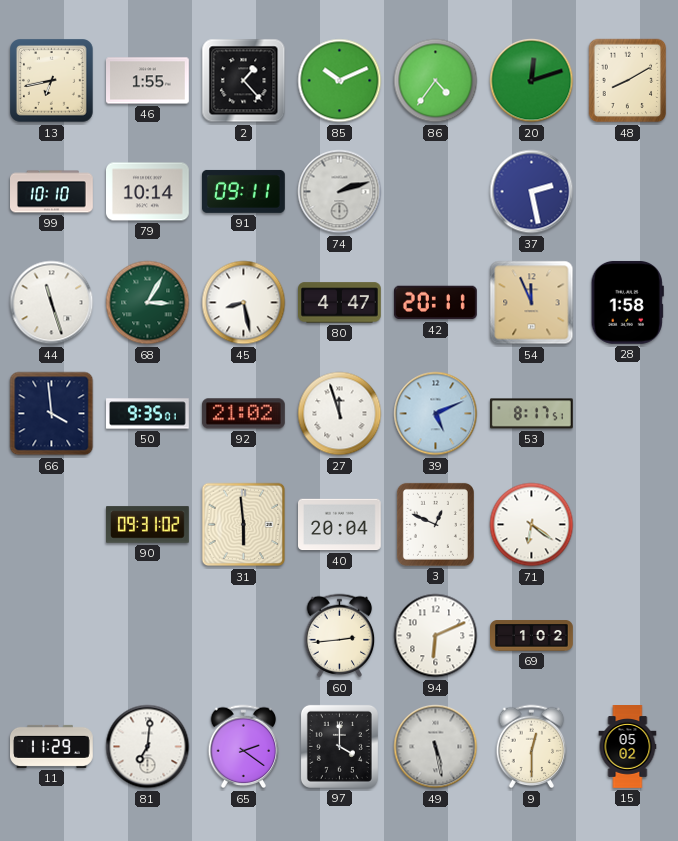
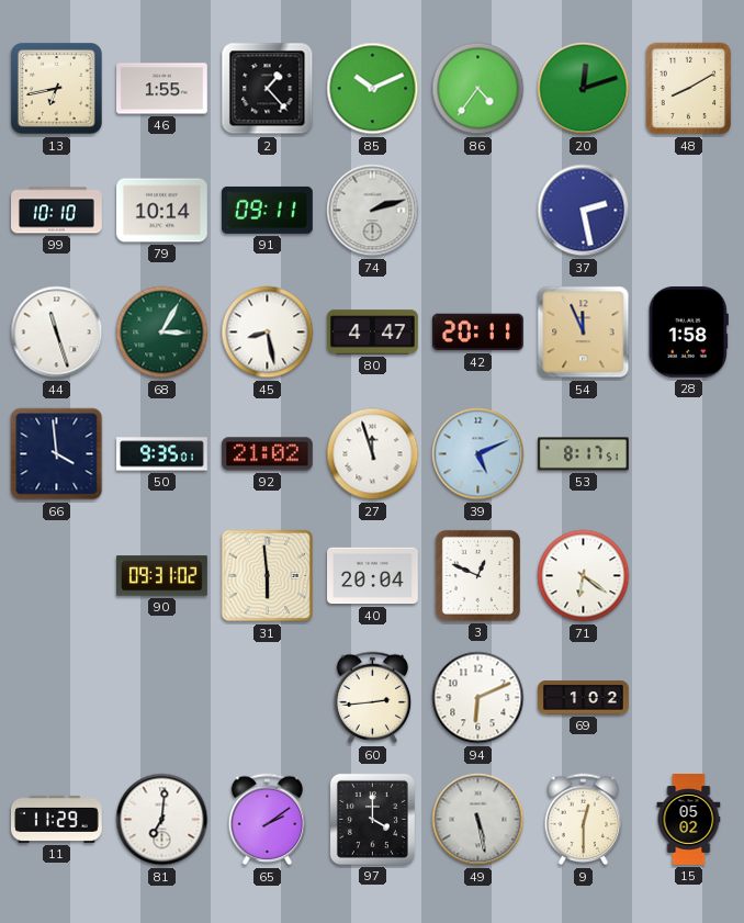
65: 2:21 -> 2:09 (268, 820)
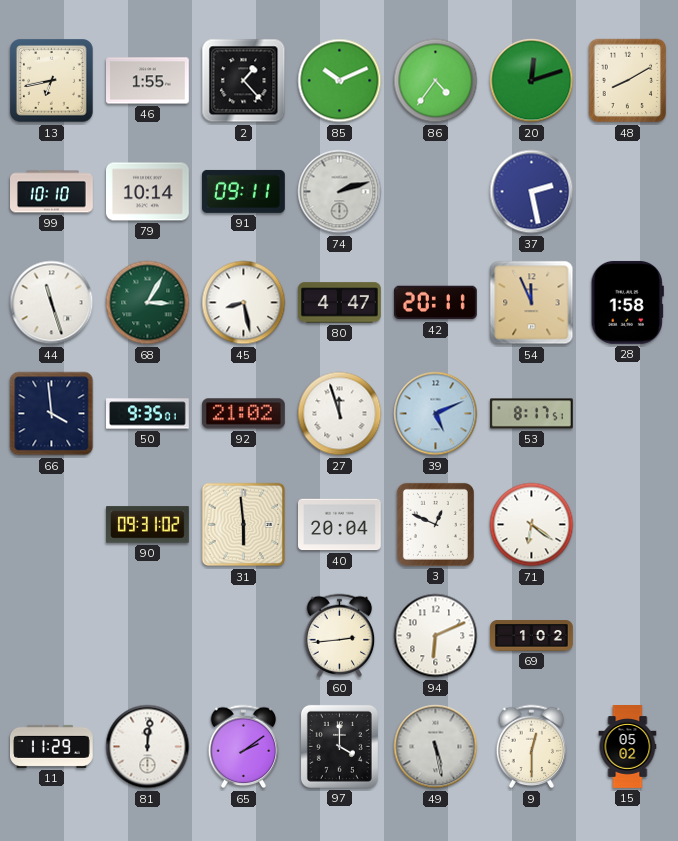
81: 7:01 -> 12:01 (148, 747)
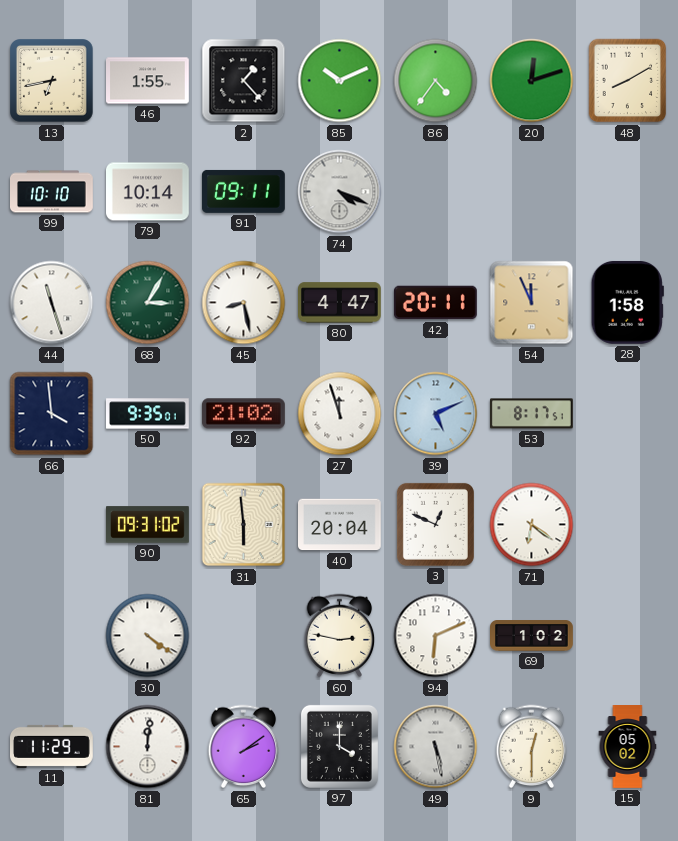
74: 2:12 -> 4:19 (340, 192)
37: 2:28 -> none (532, 192)
30: none -> 4:21 (148, 636)
60: 2:44 -> 2:47 (340, 636)
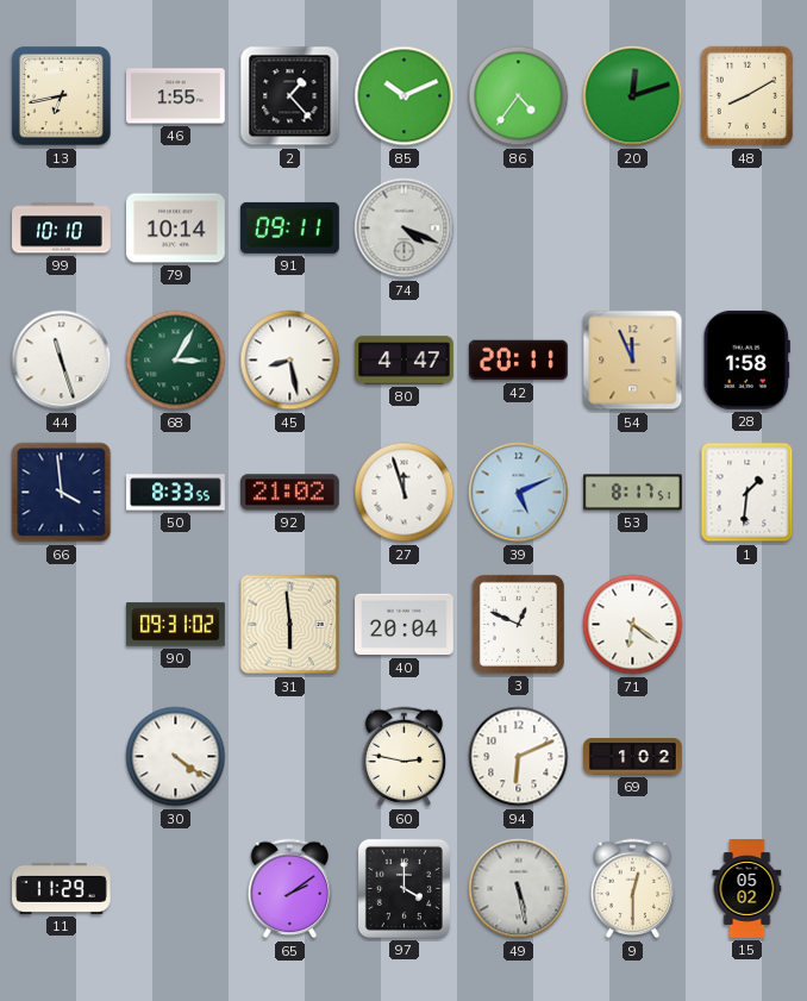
50: 9:35 -> 8:33 (176, 493)
1: none -> 1:31 (747, 493)
81: 12:01 -> none (148, 747)
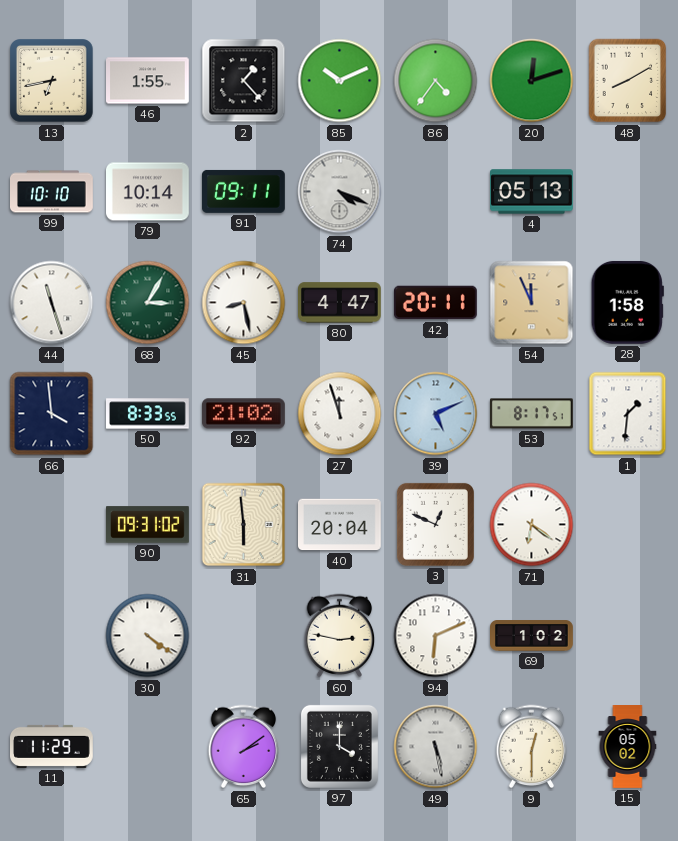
4: none -> 05:13 (532, 192)
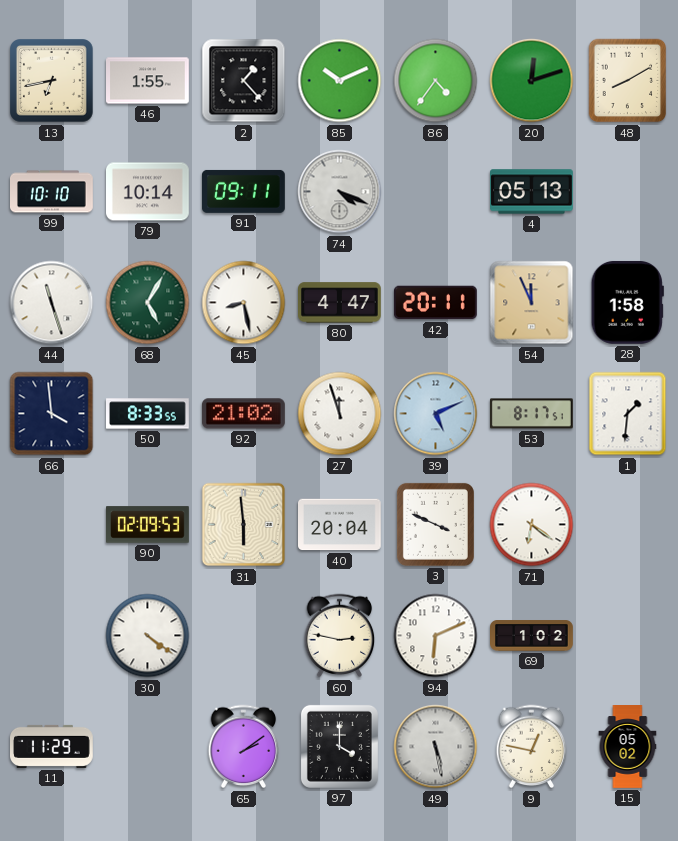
68: 3:05 -> 5:05 (148, 303)
90: 09:31 -> 02:09 (148, 525)
3: 12:49 -> 3:49 (435, 524)
9: 12:30 -> 12:47 (532, 747)
